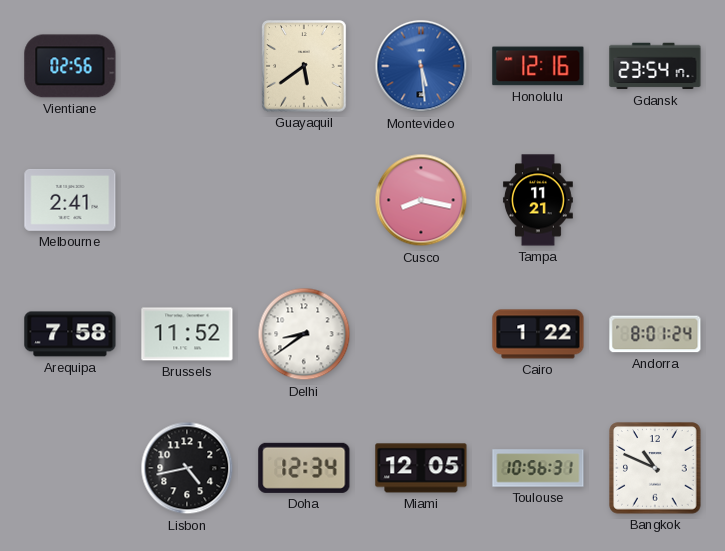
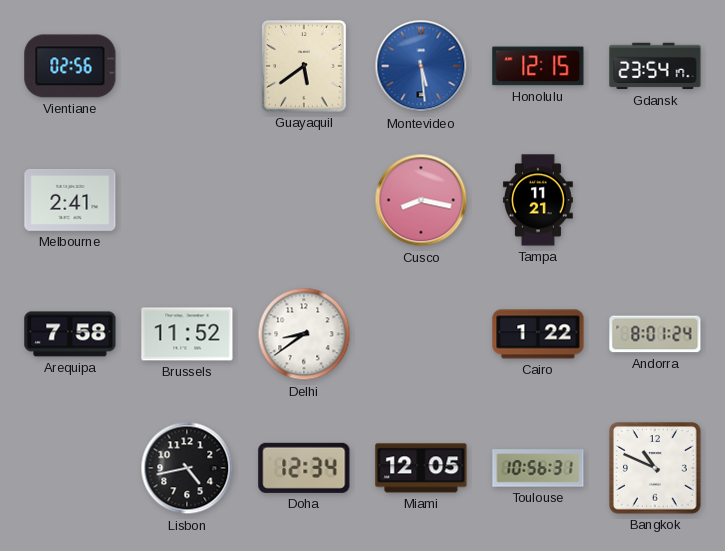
Honolulu: 12:16 -> 12:15 (538, 66)
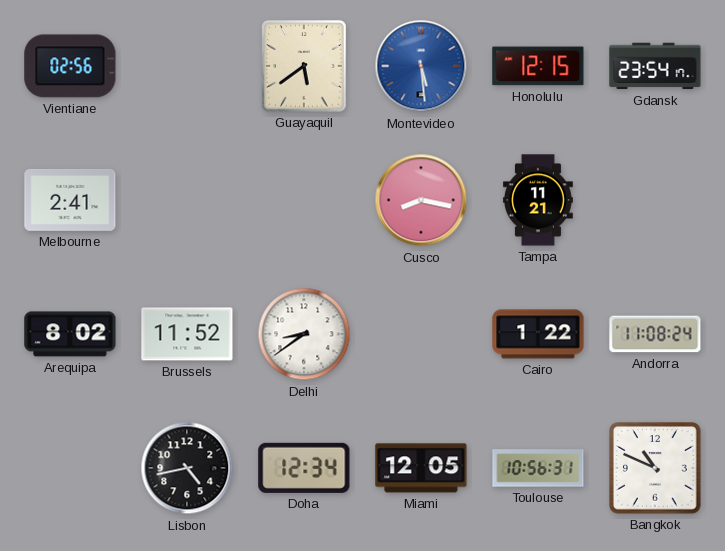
Arequipa: 7:58 -> 8:02 (70, 334)
Andorra: 8:01 -> 11:08 (655, 334)
